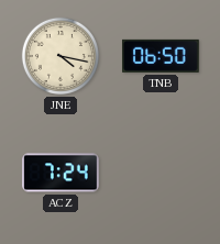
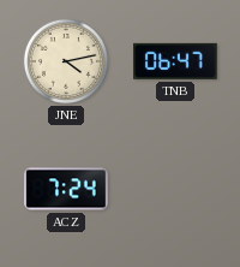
JNE: 4:17 -> 4:13 (66, 61)
TNB: 06:50 -> 06:47 (176, 61)
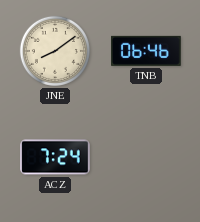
JNE: 4:13 -> 8:09 (55, 51)
TNB: 06:47 -> 06:46 (147, 51)
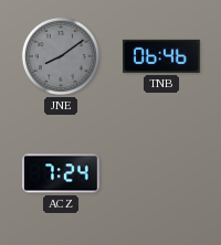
JNE dial: cream -> grey (61, 56)
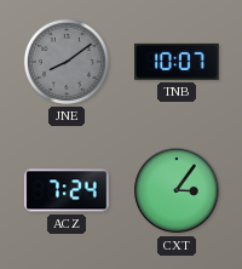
TNB: 06:46 -> 10:07 (178, 62)
CXT: none -> 3:06 (177, 190)
